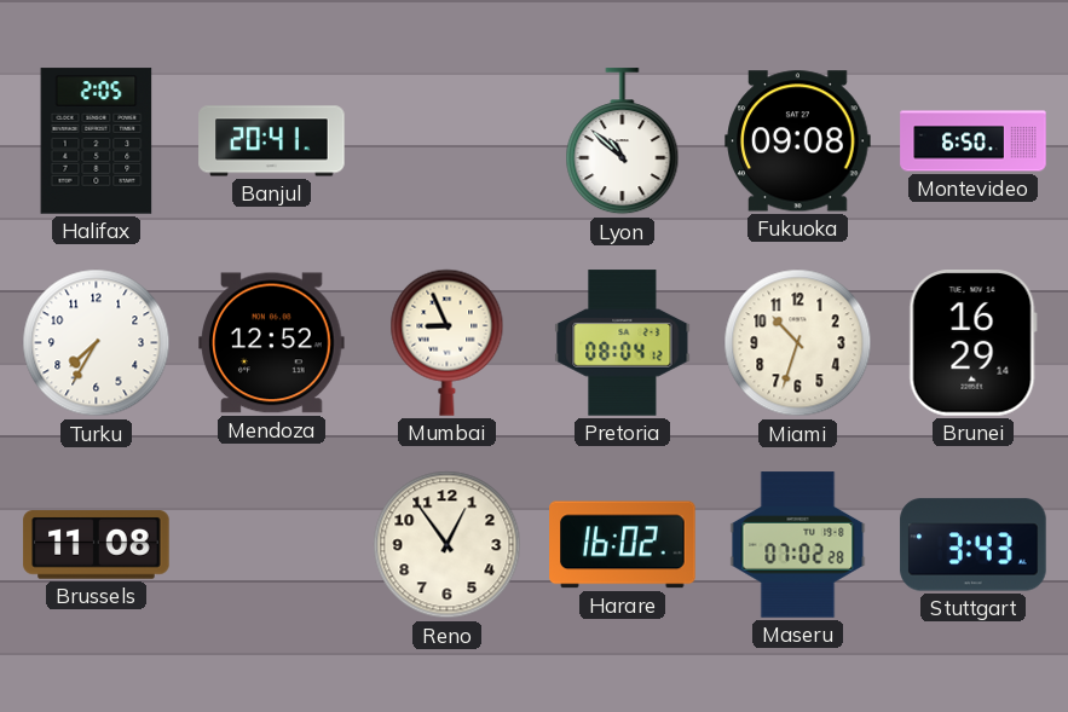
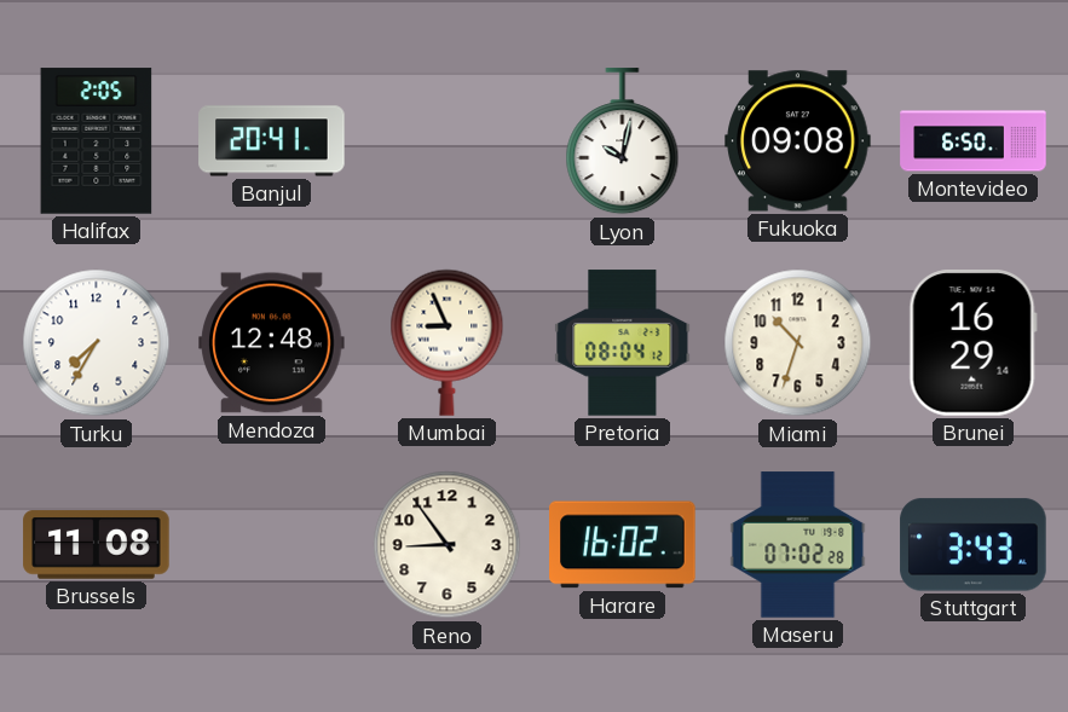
Lyon: 10:52 -> 10:02 (623, 141)
Mendoza: 12:52 -> 12:48 (272, 343)
Reno: 12:54 -> 8:54 (448, 545)
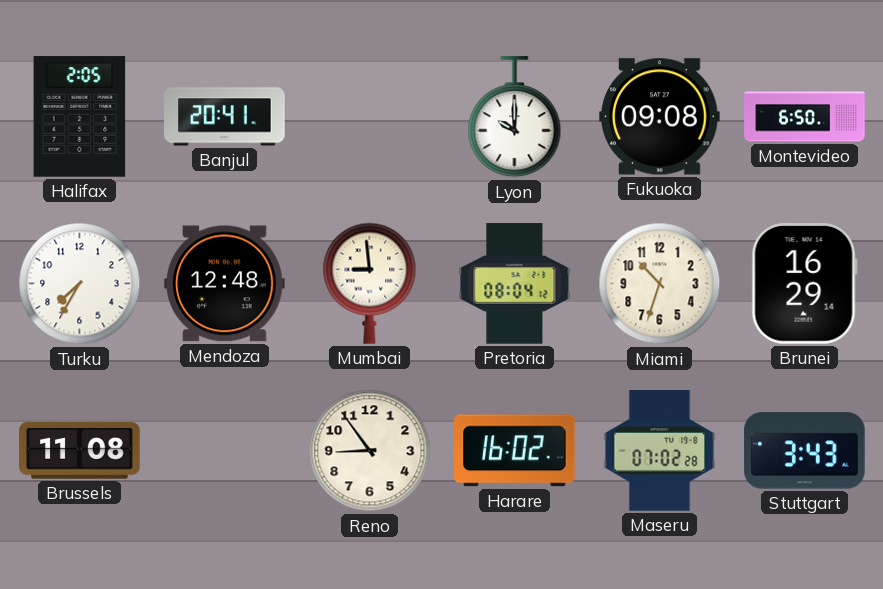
Lyon: 10:02 -> 10:00 (515, 117)
Mumbai: 8:56 -> 8:59 (370, 283)
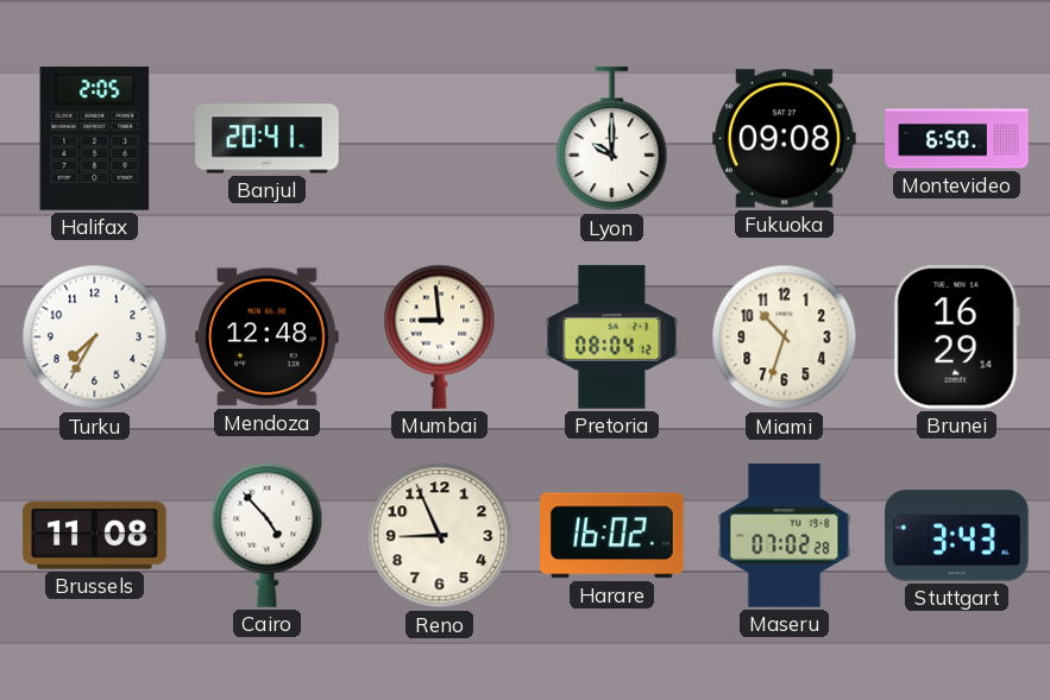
Cairo: none -> 4:53 (268, 535)
Reno: 8:54 -> 8:56 (440, 536)
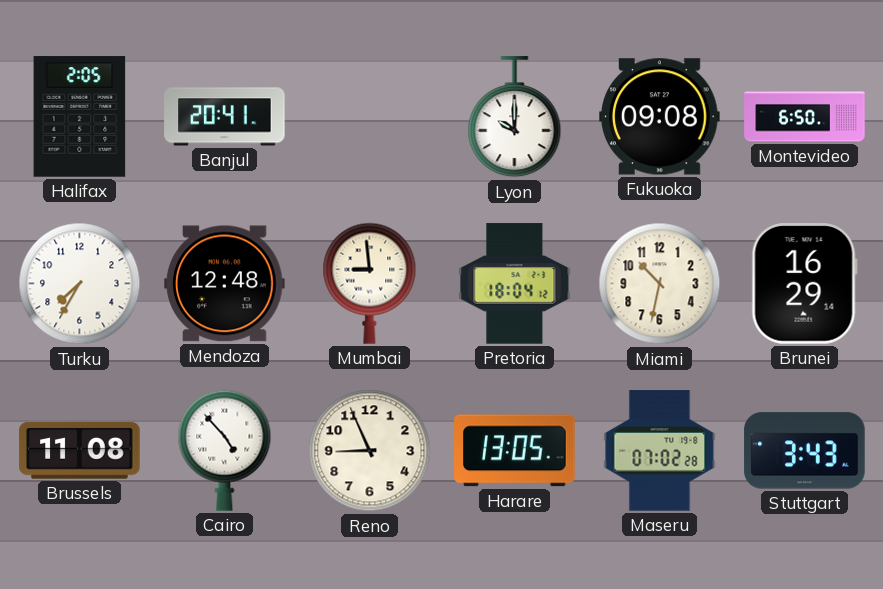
Pretoria: 08:04 -> 18:04 (515, 284)
Miami: 10:33 -> 10:32 (660, 284)
Harare: 16:02 -> 13:05 (515, 451)
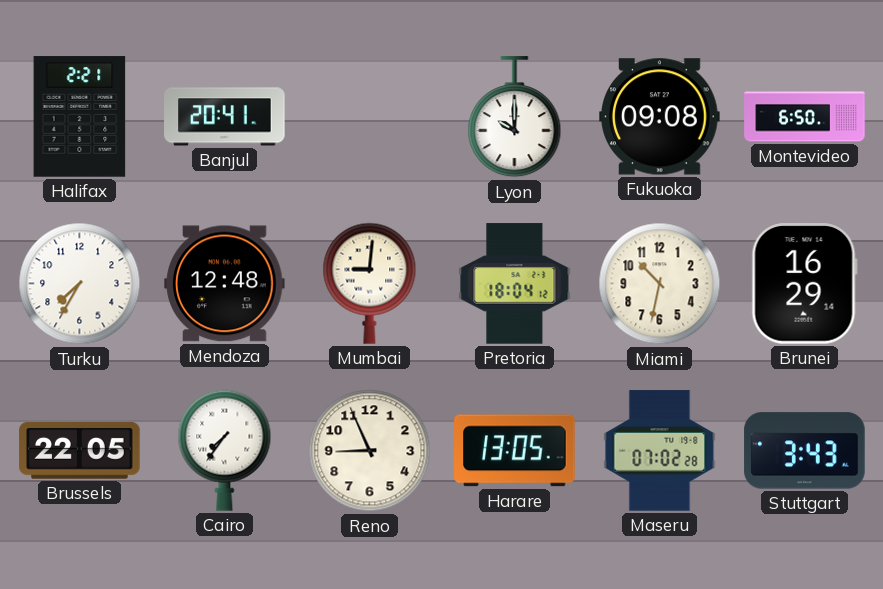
Halifax: 2:05 -> 2:21 (80, 117)
Mumbai: 8:59 -> 9:01 (370, 283)
Brussels: 11:08 -> 22:05 (80, 451)
Cairo: 4:53 -> 7:36 (225, 450)
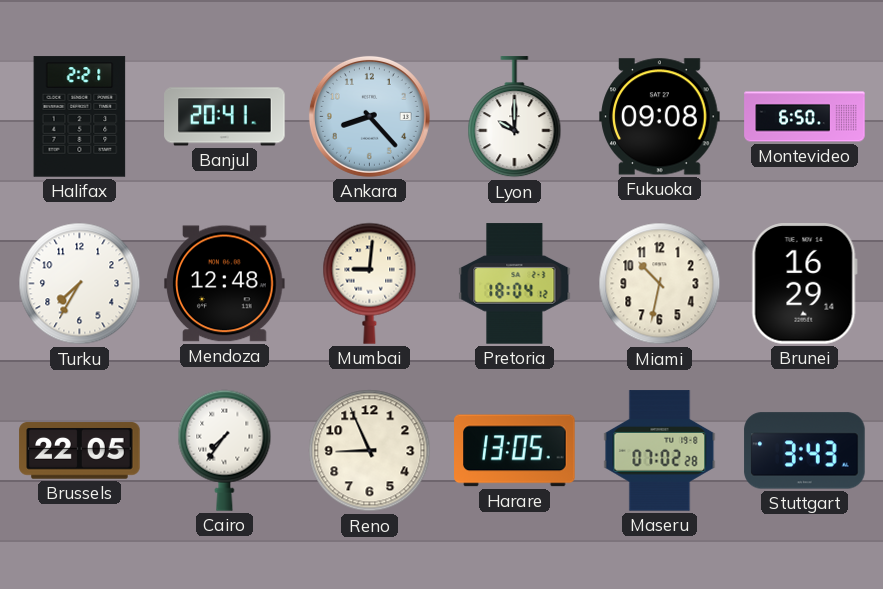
Ankara: none -> 8:23 (369, 116)
